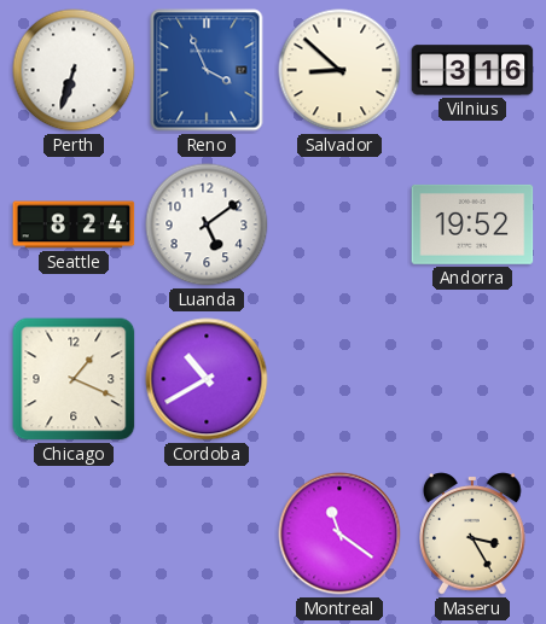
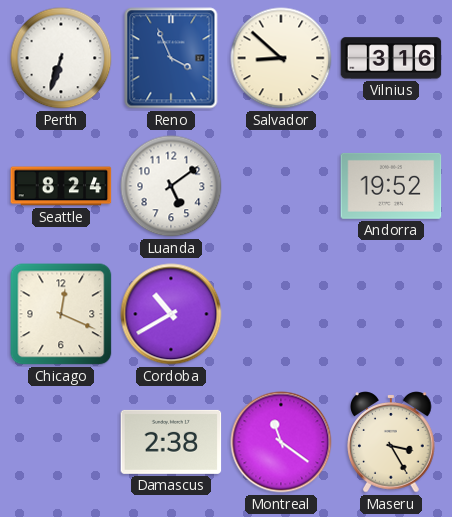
Chicago: 1:19 -> 12:19 (61, 314)
Damascus: none -> 2:38 (171, 442)
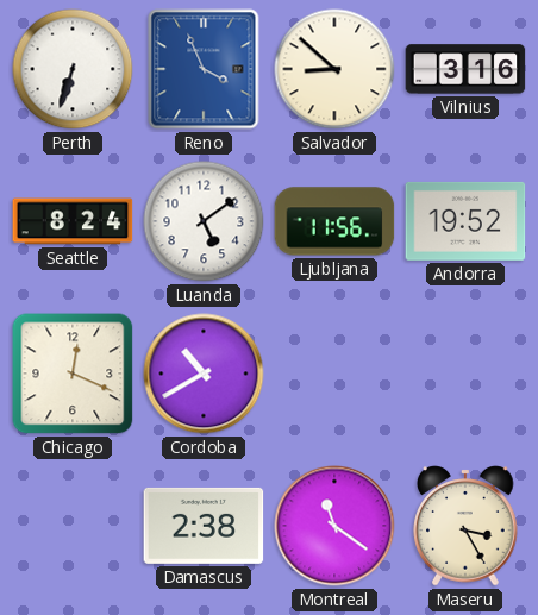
Ljubljana: none -> 11:56 (334, 221)
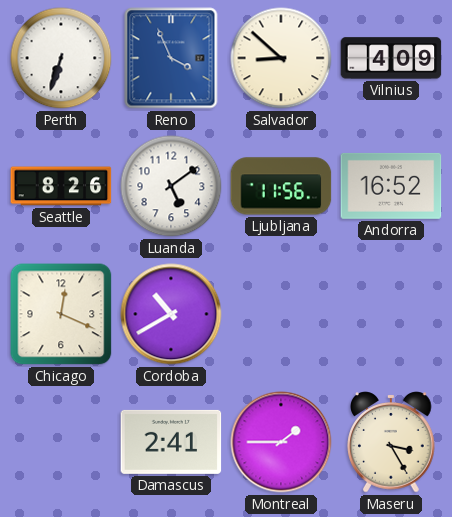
Vilnius: 3:16 -> 4:09 (391, 58)
Seattle: 8:24 -> 8:26 (61, 186)
Andorra: 19:52 -> 16:52 (391, 186)
Damascus: 2:38 -> 2:41 (171, 442)
Montreal: 11:21 -> 1:45 (281, 442)
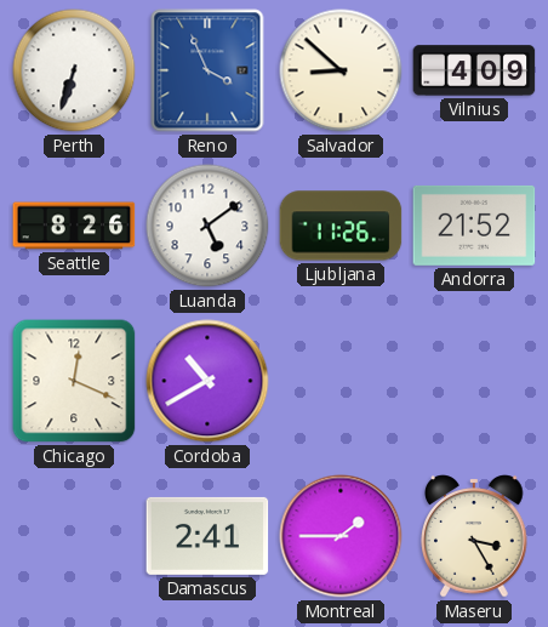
Ljubljana: 11:56 -> 11:26 (341, 226)
Andorra: 16:52 -> 21:52 (474, 226)
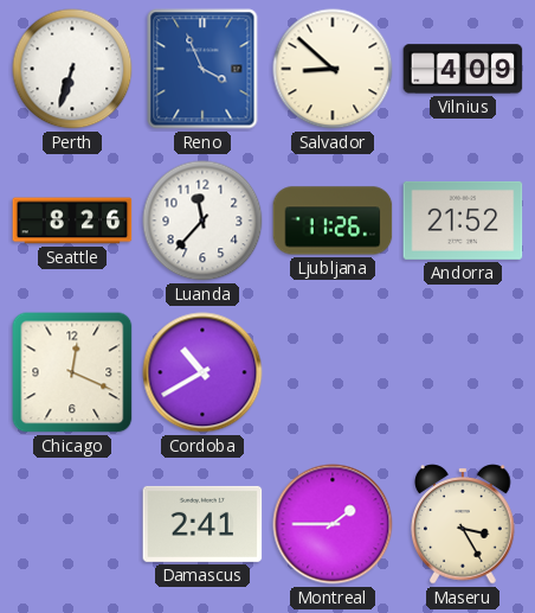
Luanda: 5:09 -> 11:37 (202, 221)
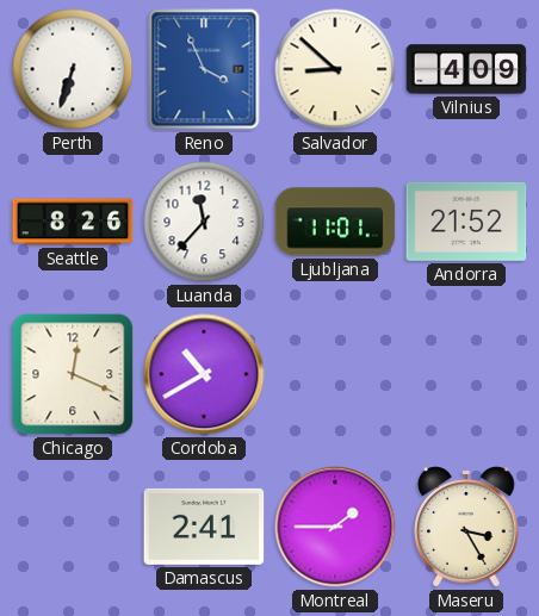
Ljubljana: 11:26 -> 11:01 (335, 222)
